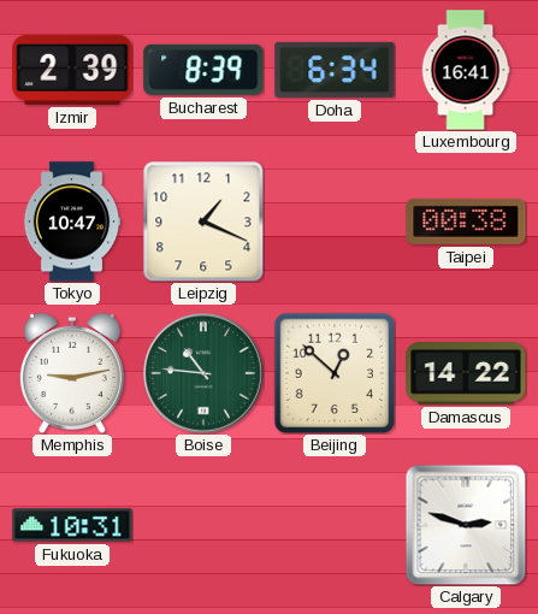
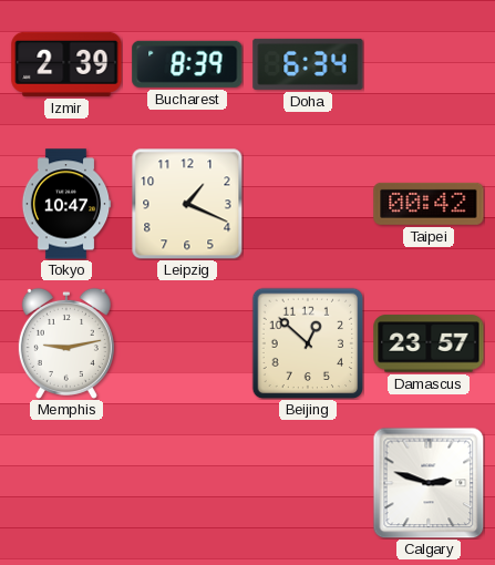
Luxembourg: 16:41 -> none (466, 70)
Taipei: 00:38 -> 00:42 (429, 204)
Boise: 10:46 -> none (203, 374)
Damascus: 14:22 -> 23:57 (429, 343)
Fukuoka: 10:31 -> none (72, 525)
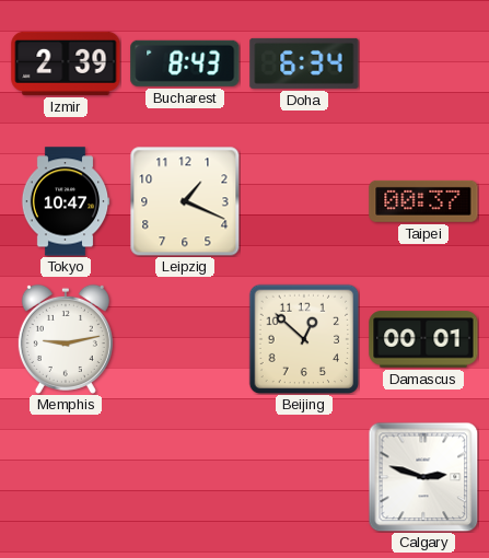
Bucharest: 8:39 -> 8:43 (185, 63)
Taipei: 00:42 -> 00:37 (423, 201)
Damascus: 23:57 -> 00:01 (423, 339)
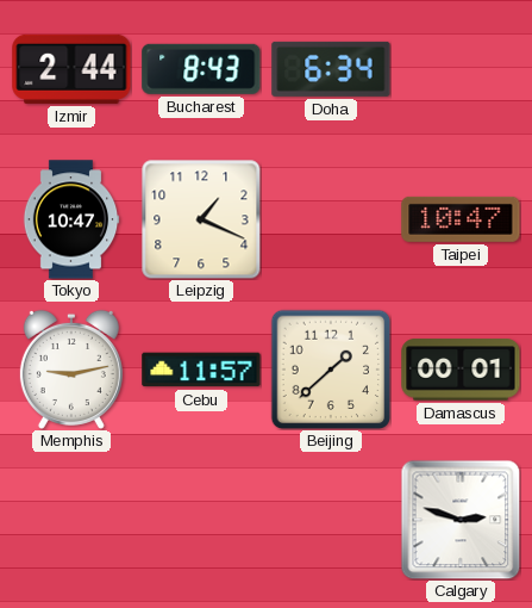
Izmir: 2:39 -> 2:44 (71, 69)
Taipei: 00:37 -> 10:47 (461, 219)
Cebu: none -> 11:57 (201, 370)
Beijing: 12:52 -> 1:38 (331, 370)
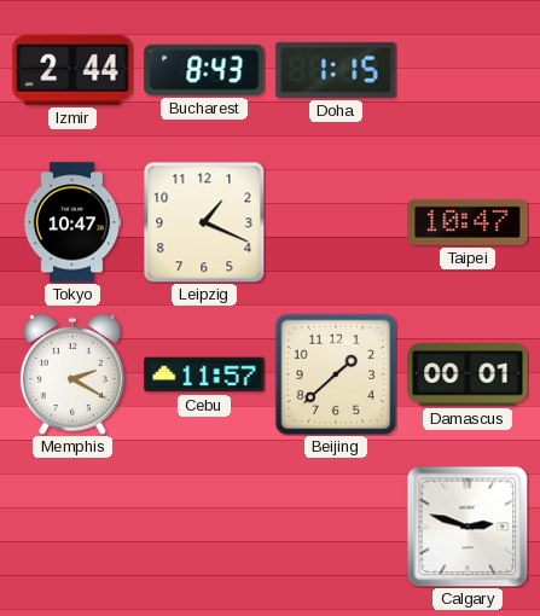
Doha: 6:34 -> 1:15 (336, 70)
Memphis: 9:13 -> 2:20 (72, 374)
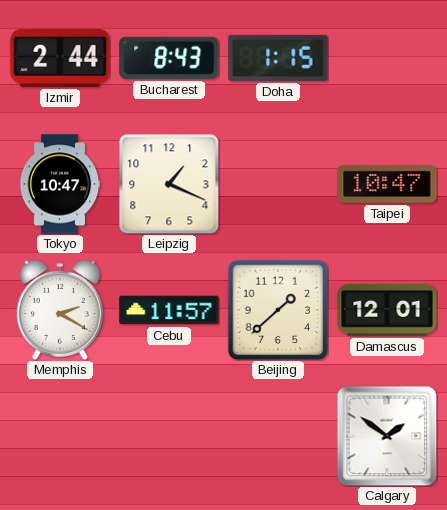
Damascus: 00:01 -> 12:01 (387, 310)
Calgary: 2:48 -> 1:51 (387, 436)
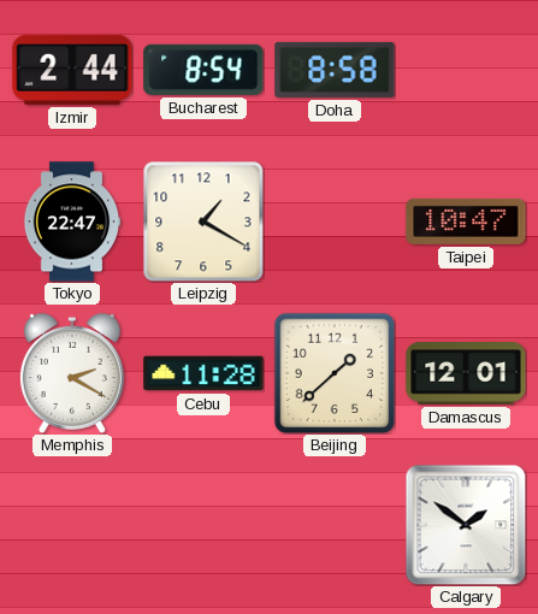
Bucharest: 8:43 -> 8:54 (203, 70)
Doha: 1:15 -> 8:58 (335, 70)
Tokyo: 10:47 -> 22:47 (72, 222)
Leipzig: 1:19 -> 1:20 (203, 222)
Cebu: 11:57 -> 11:28 (203, 373)
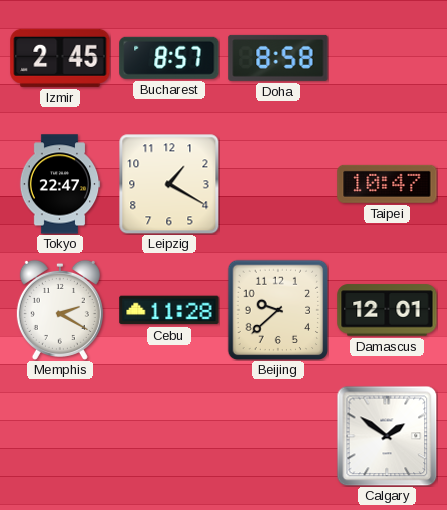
Izmir: 2:44 -> 2:45 (60, 58)
Bucharest: 8:54 -> 8:57 (169, 58)
Beijing: 1:38 -> 9:38 (278, 310)
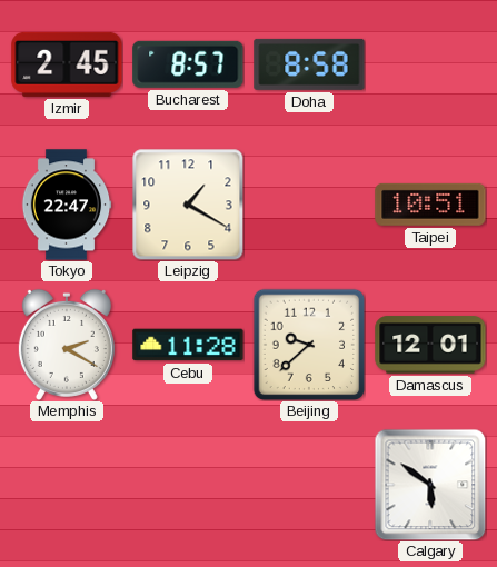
Taipei: 10:47 -> 10:51 (430, 205)
Calgary: 1:51 -> 5:51 (430, 485)
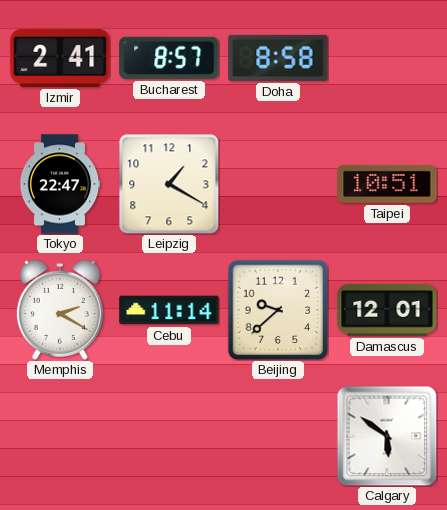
Izmir: 2:45 -> 2:41 (60, 58)
Cebu: 11:28 -> 11:14 (169, 310)
